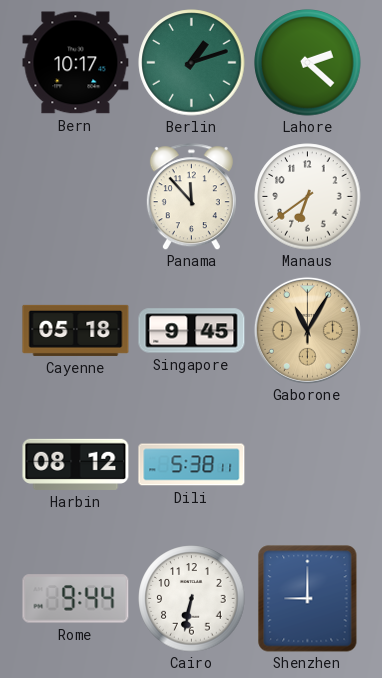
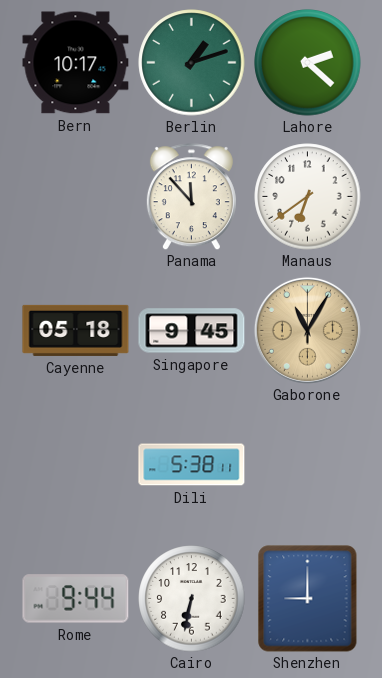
Harbin: 08:12 -> none (76, 464)
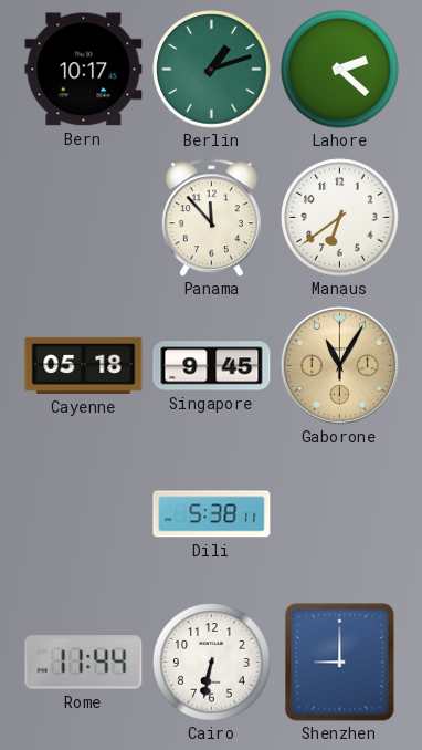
Rome: 9:44 -> 11:44 (84, 663)
